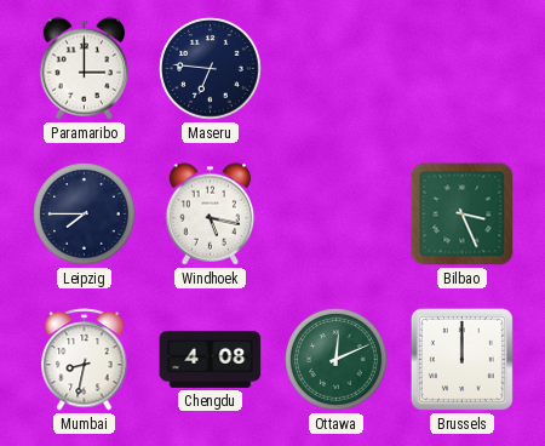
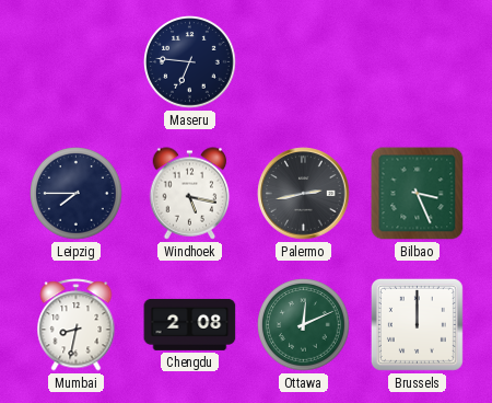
Paramaribo: 3:00 -> none (85, 69)
Palermo: none -> 2:43 (304, 194)
Chengdu: 4:08 -> 2:08 (190, 324)
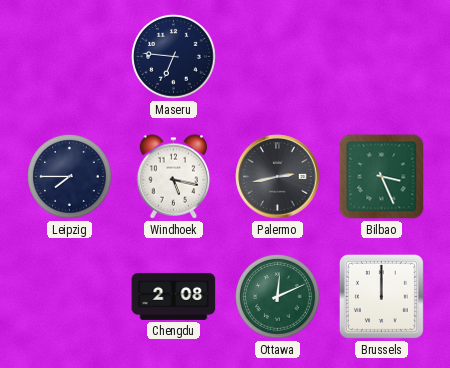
Mumbai: 8:32 -> none (77, 325)
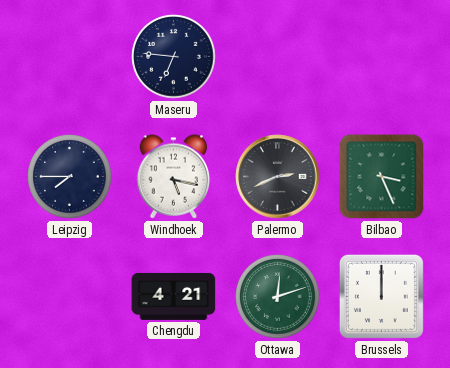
Palermo: 2:43 -> 2:41 (278, 177)
Chengdu: 2:08 -> 4:21 (174, 296)
Ottawa: 12:11 -> 12:12 (278, 297)
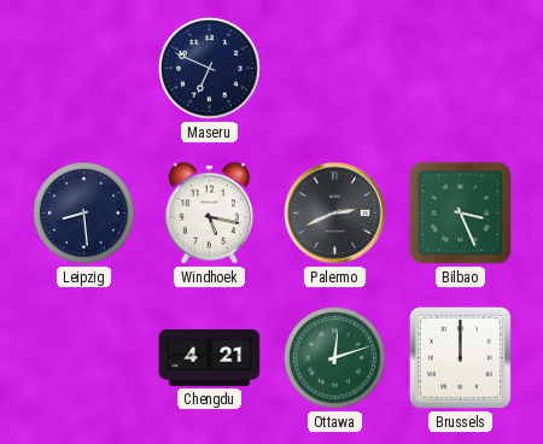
Maseru: 6:46 -> 6:49 (210, 69)
Leipzig: 7:45 -> 8:29 (84, 214)
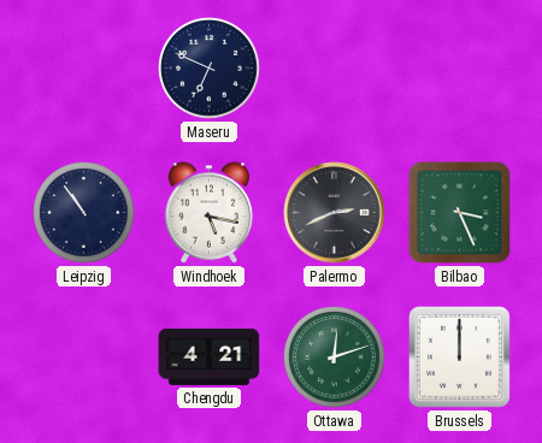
Leipzig: 8:29 -> 10:54 (84, 213)
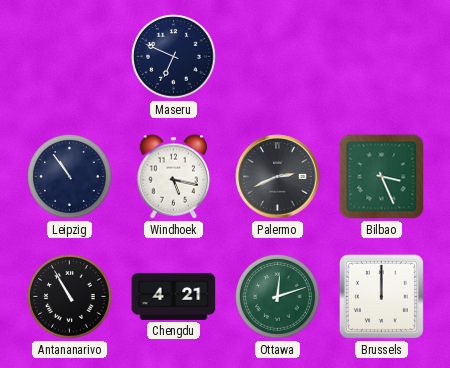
Antananarivo: none -> 10:55 (70, 297)
